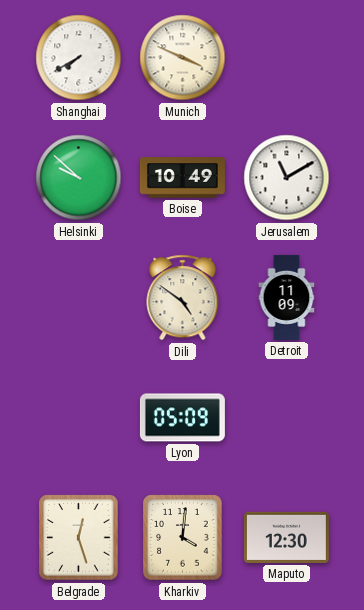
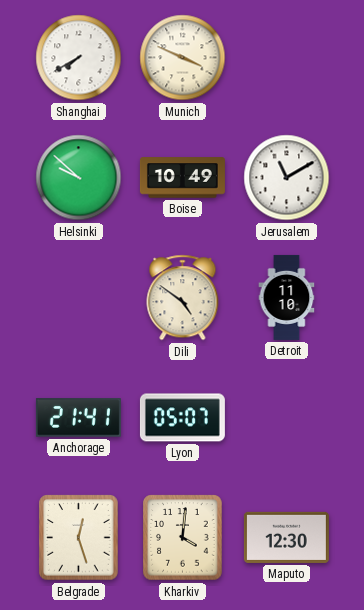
Detroit: 11:09 -> 11:10 (287, 297)
Anchorage: none -> 21:41 (78, 418)
Lyon: 05:09 -> 05:07 (182, 418)
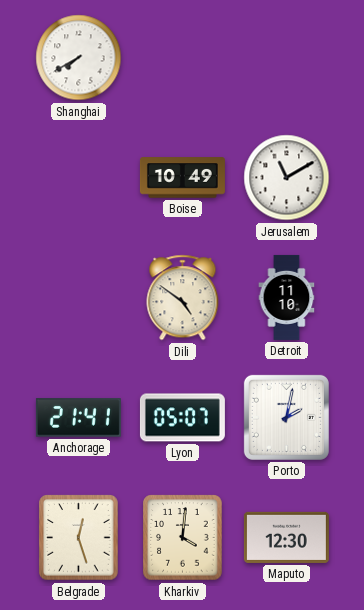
Munich: 3:49 -> none (183, 58)
Helsinki: 9:52 -> none (79, 178)
Porto: none -> 2:02 (286, 417)
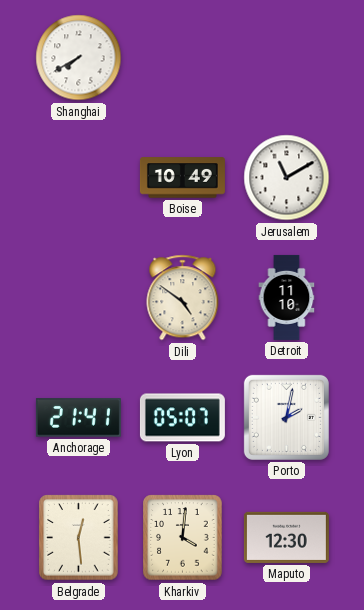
Belgrade: 12:27 -> 12:29 (79, 538)
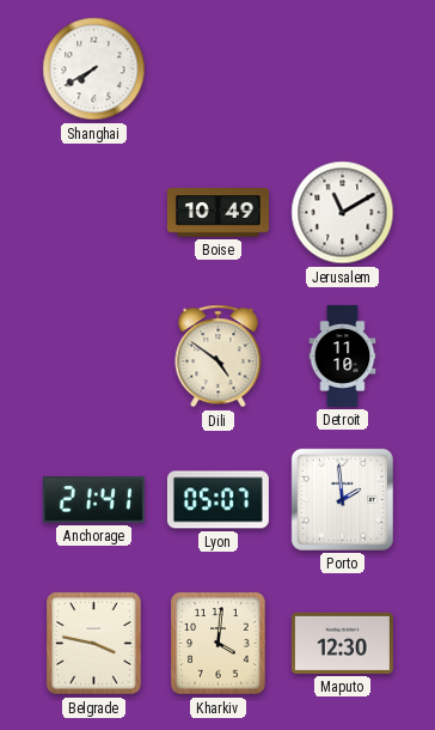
Porto: 2:02 -> 1:59 (342, 499)
Belgrade: 12:29 -> 3:47 (94, 644)
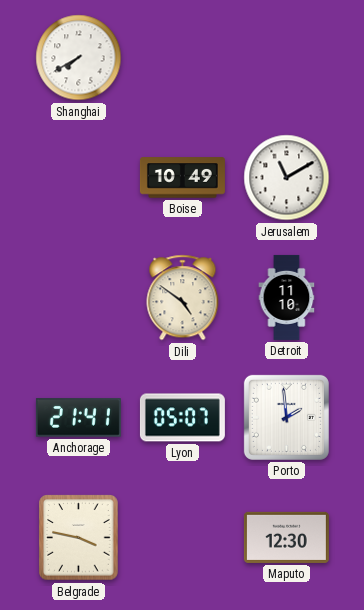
Kharkiv: 4:01 -> none (219, 644)
